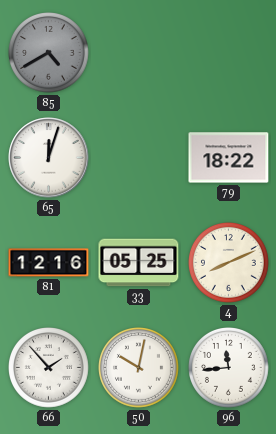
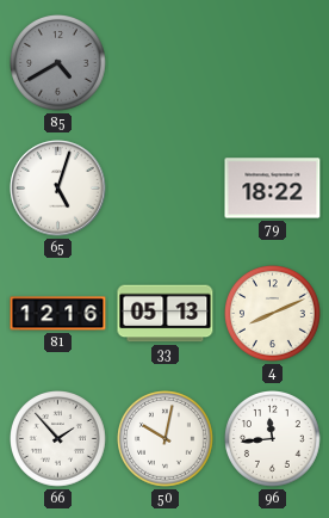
65: 12:03 -> 5:03 (58, 189)
33: 05:25 -> 05:13 (166, 314)
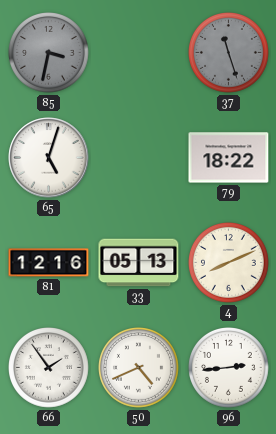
85: 4:40 -> 3:32 (49, 53)
37: none -> 11:27 (229, 53)
66: 1:53 -> 1:54 (49, 368)
50: 10:02 -> 4:41 (139, 368)
96: 11:44 -> 2:44 (229, 368)
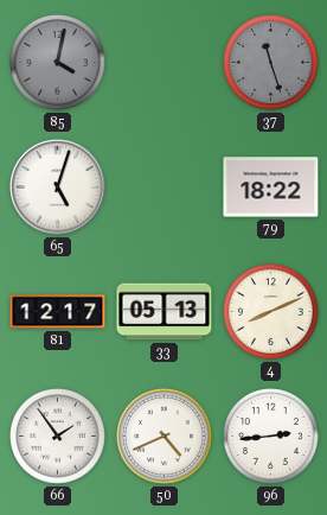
85: 3:32 -> 4:02 (58, 63)
81: 12:16 -> 12:17 (58, 312)
